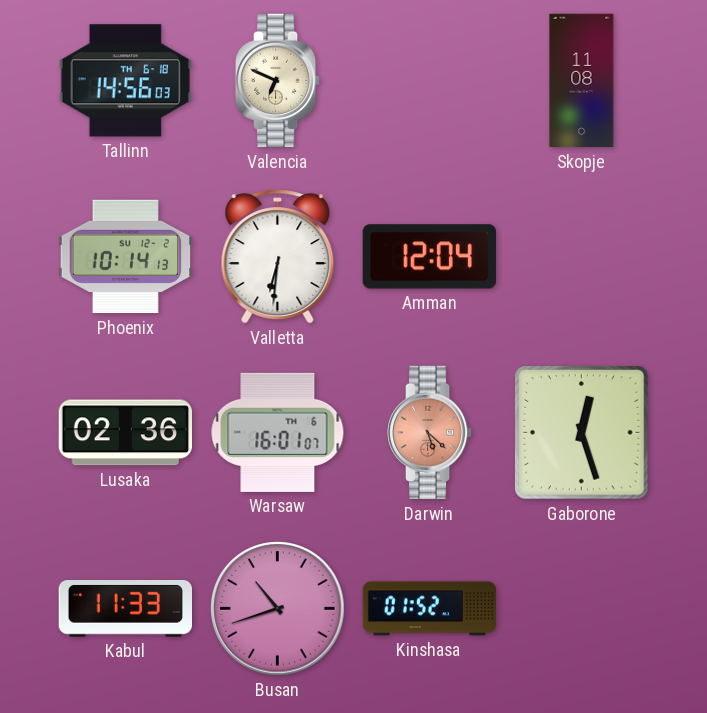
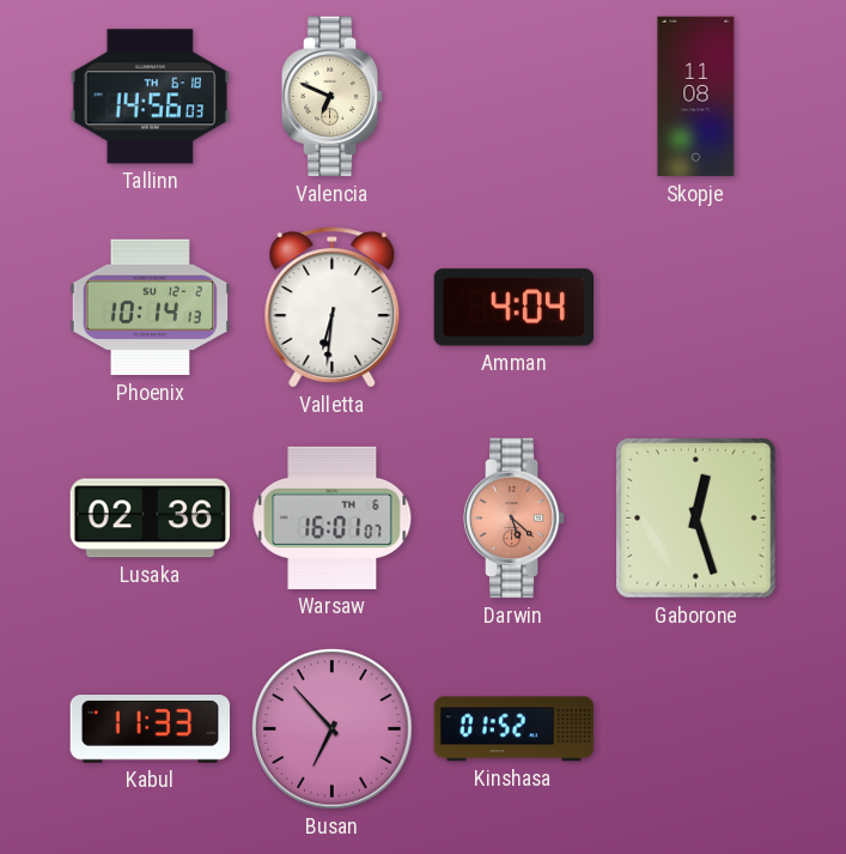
Amman: 12:04 -> 4:04 (515, 308)
Busan: 10:42 -> 6:53 (333, 729)
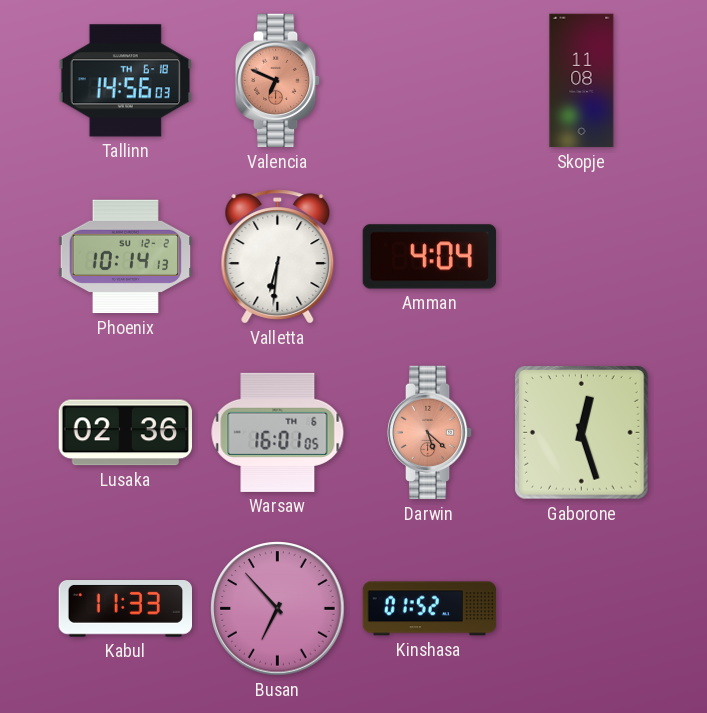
Valencia dial: cream -> salmon (278, 81)
Warsaw: 16:01:07 -> 16:01:05 (278, 432)
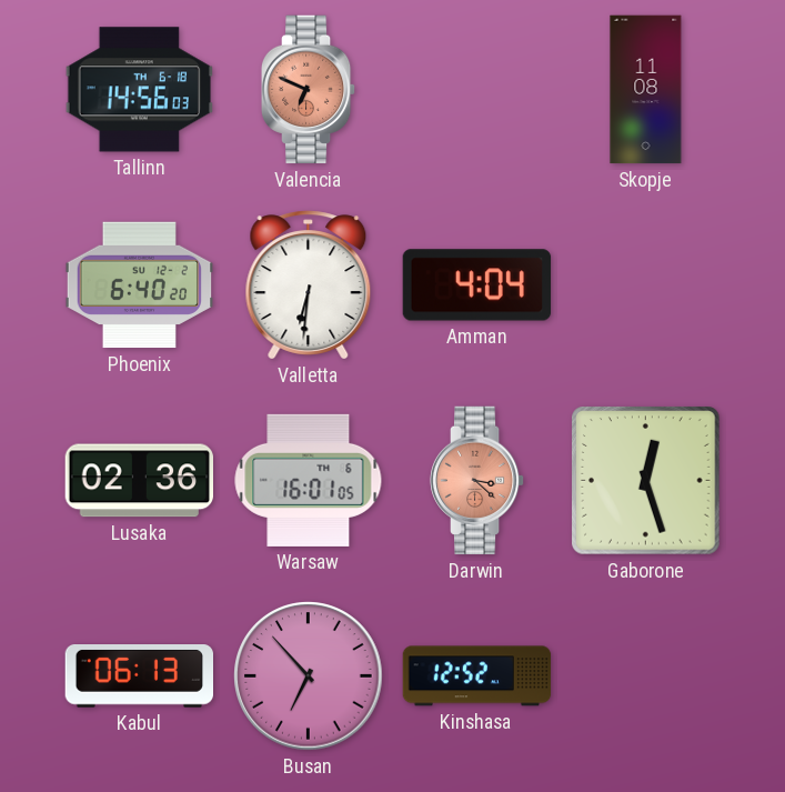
Phoenix: 10:14 -> 6:40 (140, 285)
Darwin: 5:22 -> 3:22 (477, 481)
Kabul: 11:33 -> 06:13 (139, 676)
Kinshasa: 01:52 -> 12:52 (477, 676)
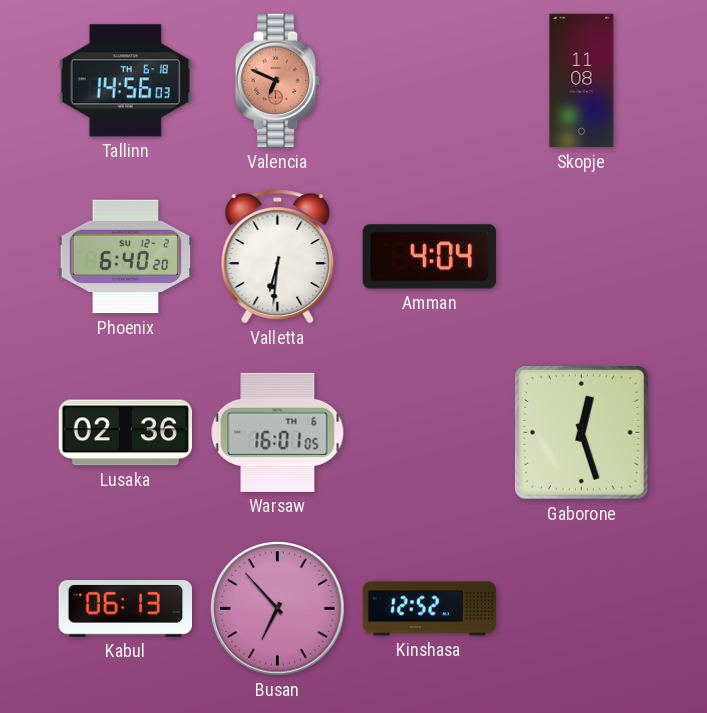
Darwin: 3:22 -> none (477, 481)
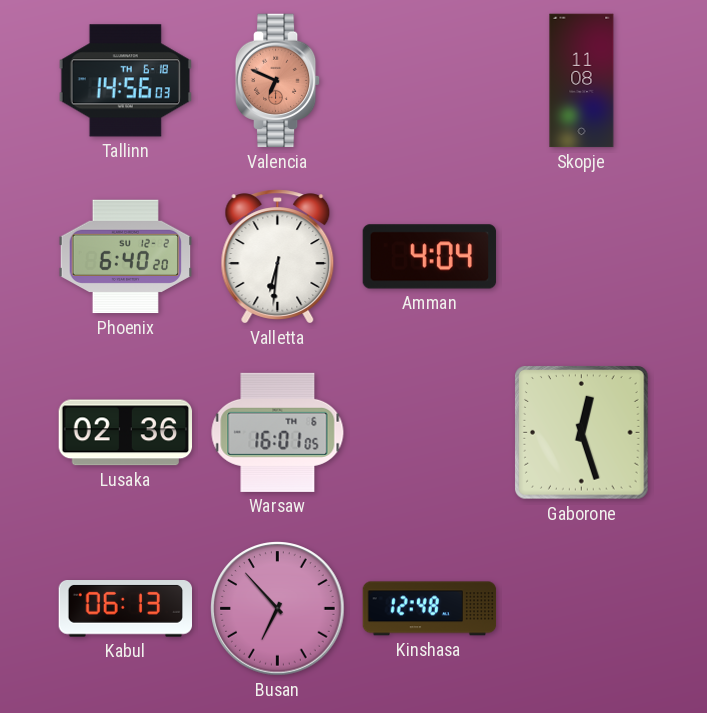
Kinshasa: 12:52 -> 12:48 (430, 609)
